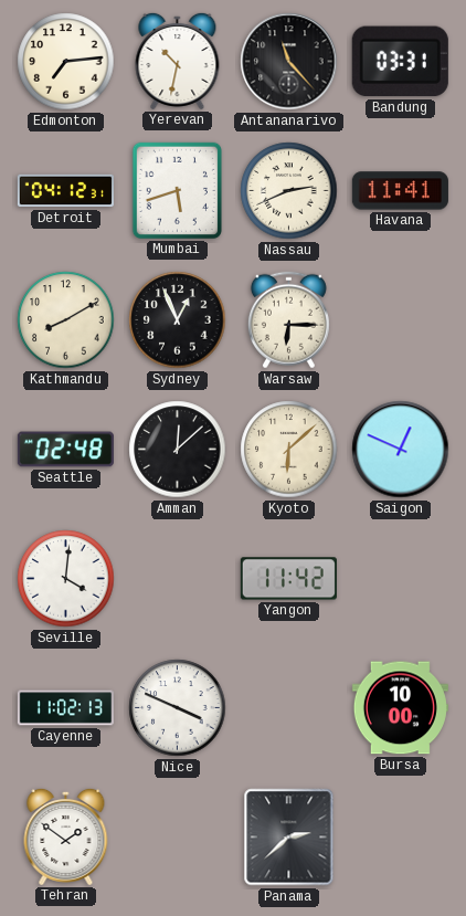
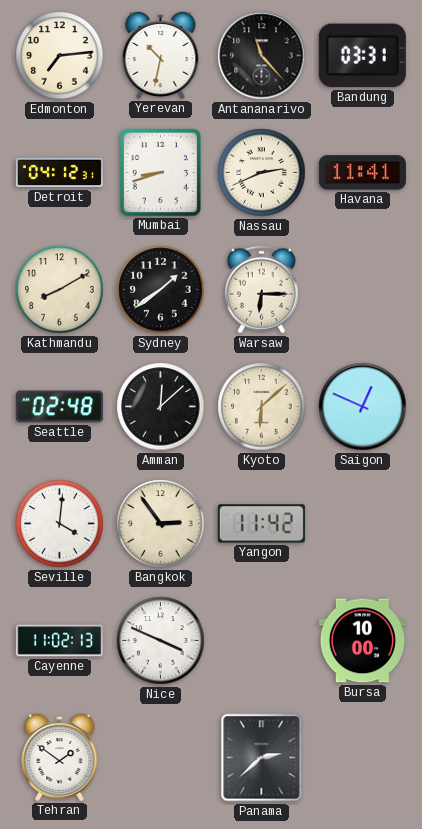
Mumbai: 5:42 -> 8:42 (160, 172)
Sydney: 12:56 -> 1:39 (161, 290)
Bangkok: none -> 2:54 (161, 524)
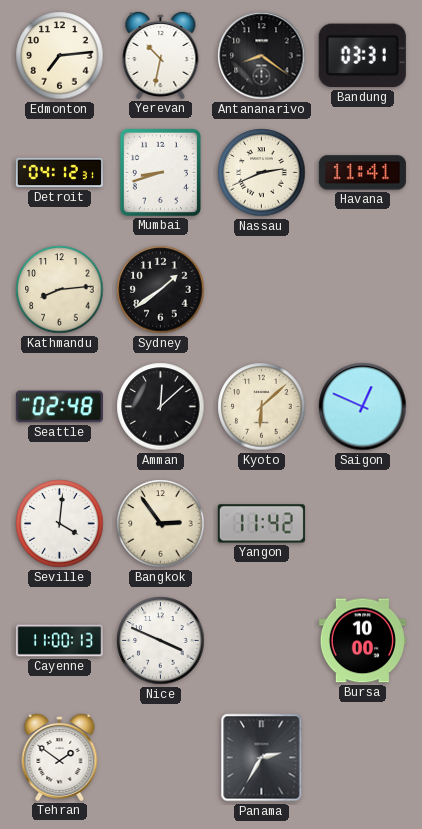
Antananarivo: 11:23 -> 8:21 (262, 56)
Kathmandu: 8:10 -> 8:14 (60, 290)
Warsaw: 6:15 -> none (261, 290)
Cayenne: 11:02 -> 11:00 (59, 641)
Panama: 2:38 -> 2:35 (262, 758)
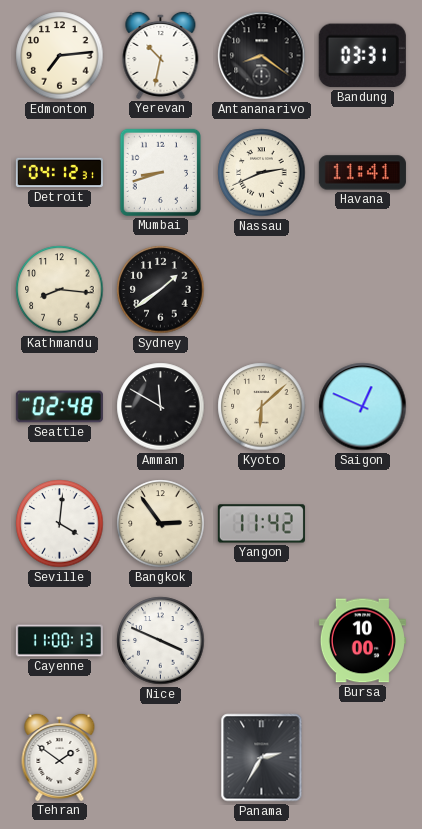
Kathmandu: 8:14 -> 8:16 (60, 290)
Amman: 12:08 -> 11:50 (161, 407)
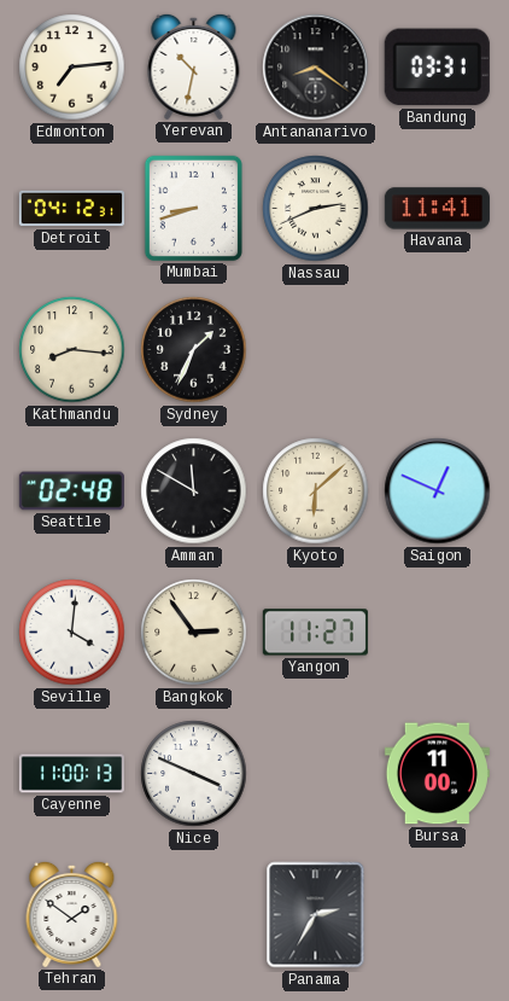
Sydney: 1:39 -> 1:34 (194, 350)
Yangon: 11:42 -> 11:27 (315, 633)
Bursa: 10:00 -> 11:00 (437, 774)
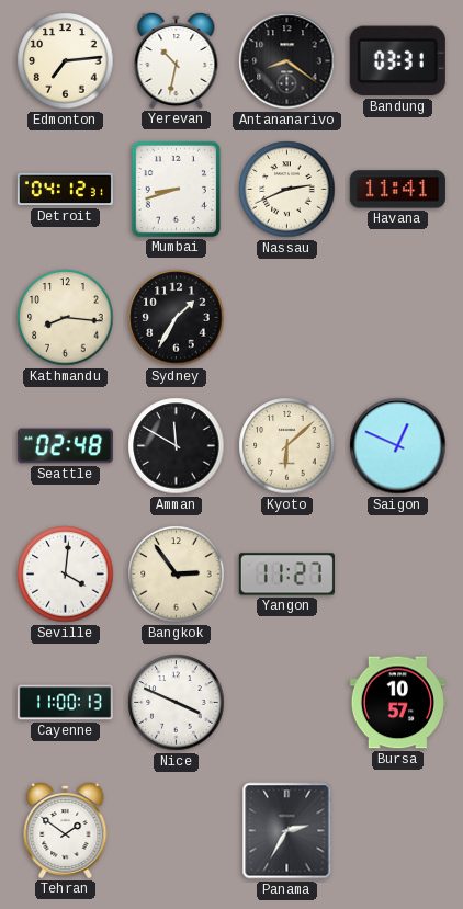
Sydney: 1:34 -> 1:35 (177, 318)
Bursa: 11:00 -> 10:57 (397, 703)
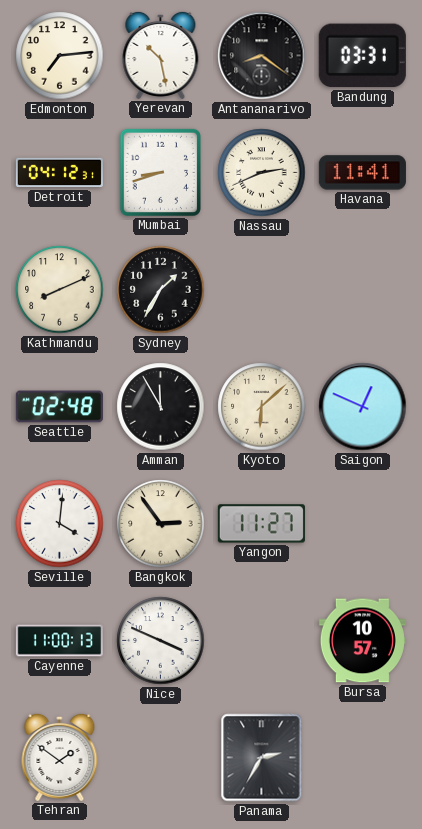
Yerevan: 10:32 -> 10:28 (161, 55)
Kathmandu: 8:16 -> 8:11 (60, 290)
Amman: 11:50 -> 11:55 (161, 407)
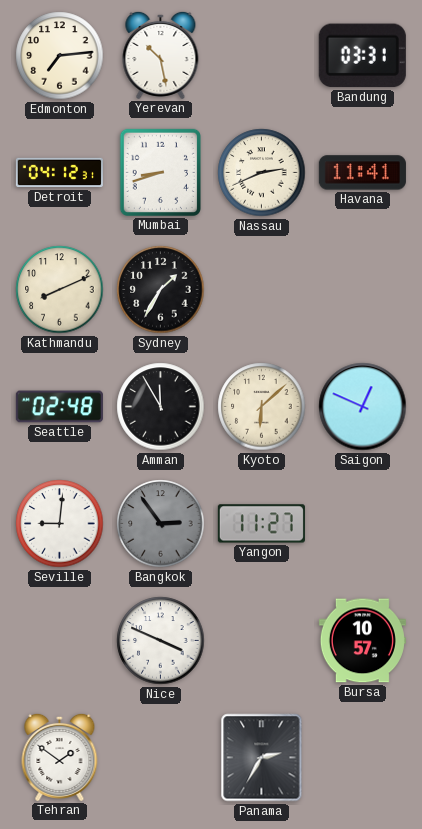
Antananarivo: 8:21 -> none (262, 56)
Seville: 4:01 -> 9:01 (60, 524)
Bangkok dial: cream -> grey (161, 524)
Cayenne: 11:00 -> none (59, 641)
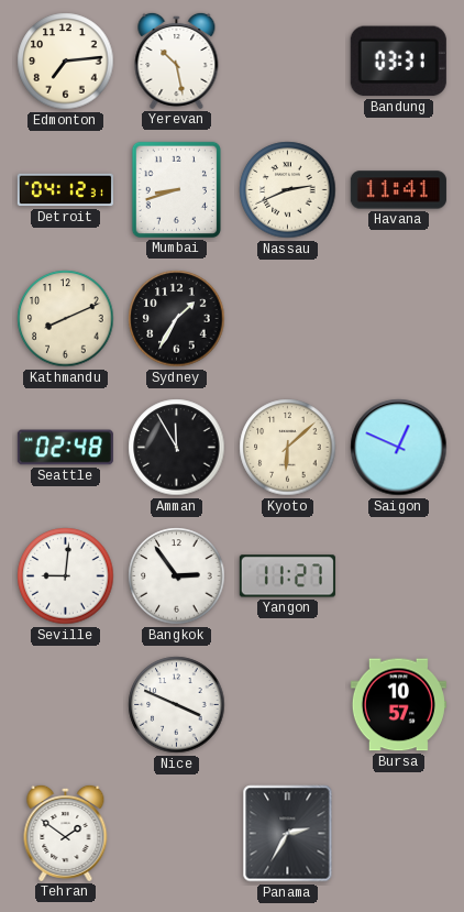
Bangkok dial: grey -> white (177, 576)
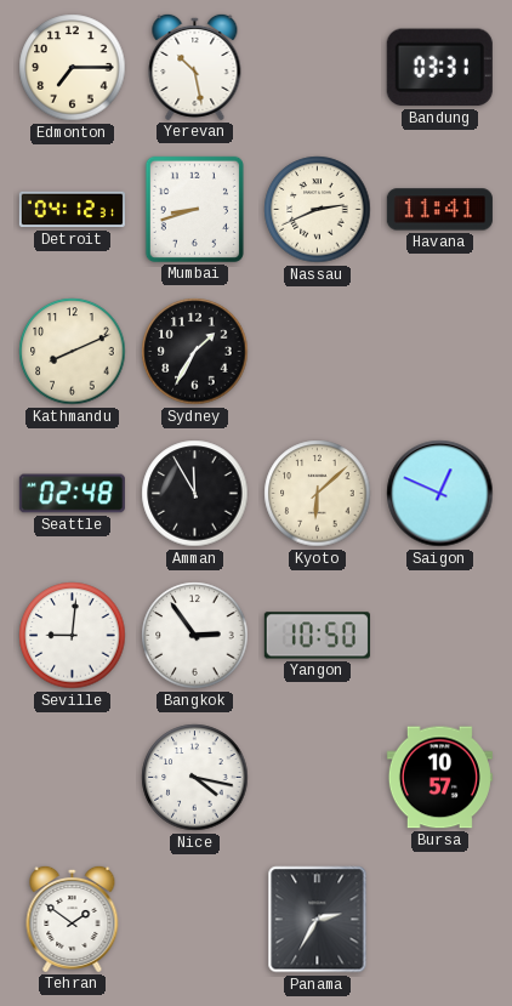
Edmonton: 7:14 -> 7:15 (73, 68)
Yangon: 11:27 -> 10:50 (317, 636)
Nice: 3:49 -> 4:17 (195, 778)
